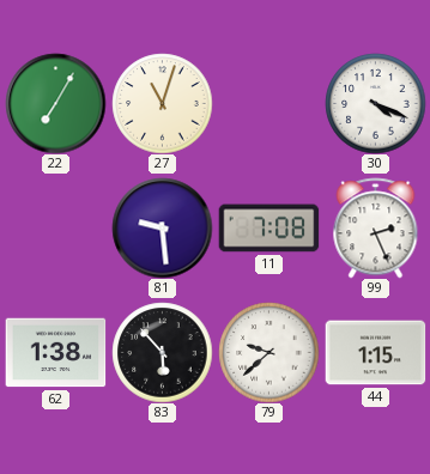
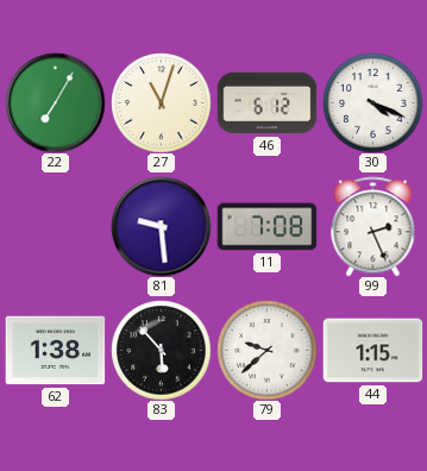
46: none -> 6:12 (266, 103)
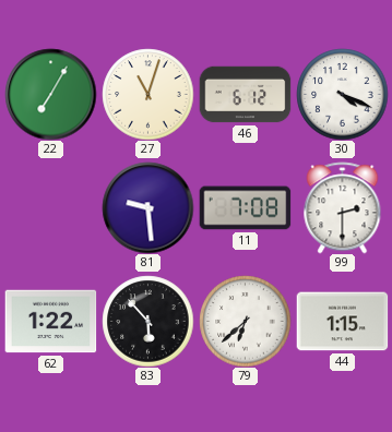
99: 2:26 -> 2:30 (343, 207)
62: 1:38 -> 1:22 (50, 322)
79: 9:38 -> 6:38 (245, 321)
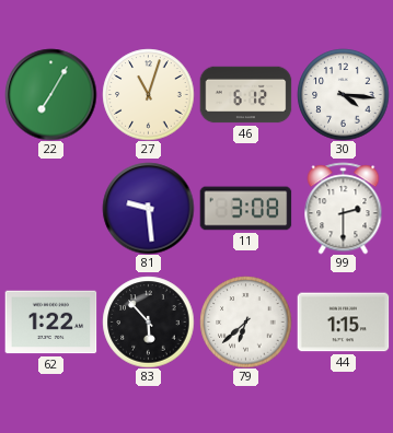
30: 4:19 -> 4:16 (343, 94)
11: 7:08 -> 3:08 (245, 209)
